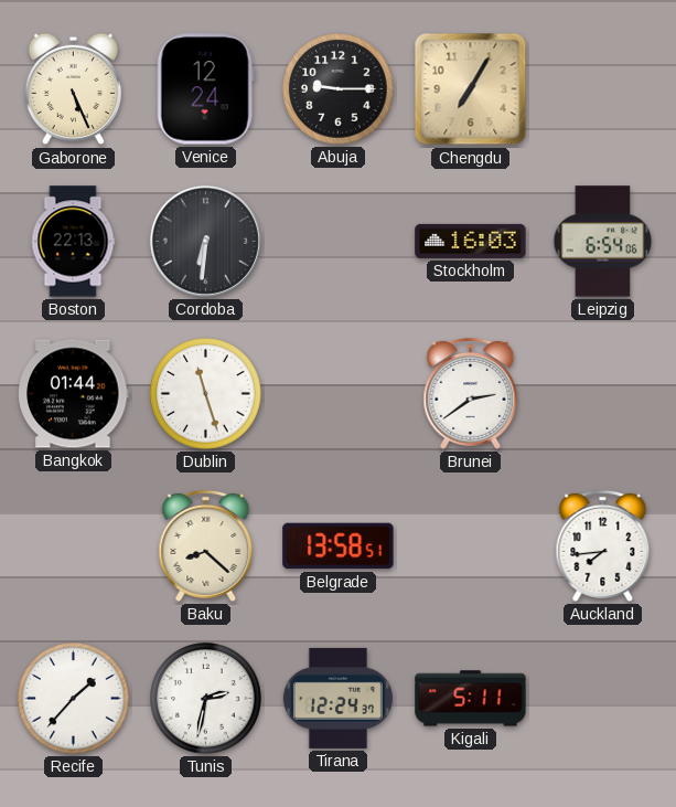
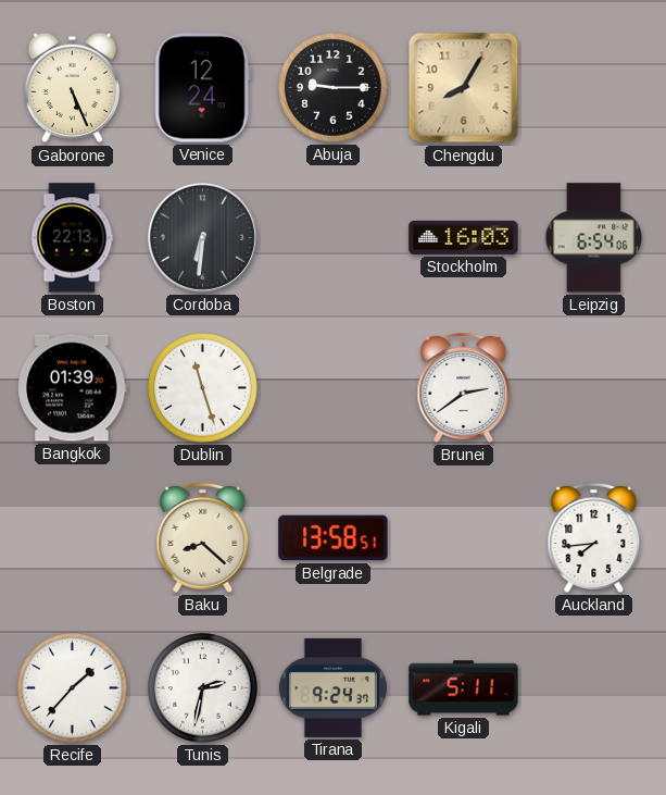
Chengdu: 7:05 -> 8:05 (464, 88)
Bangkok: 01:44 -> 01:39 (73, 388)
Tirana: 12:24 -> 9:24 (332, 687)
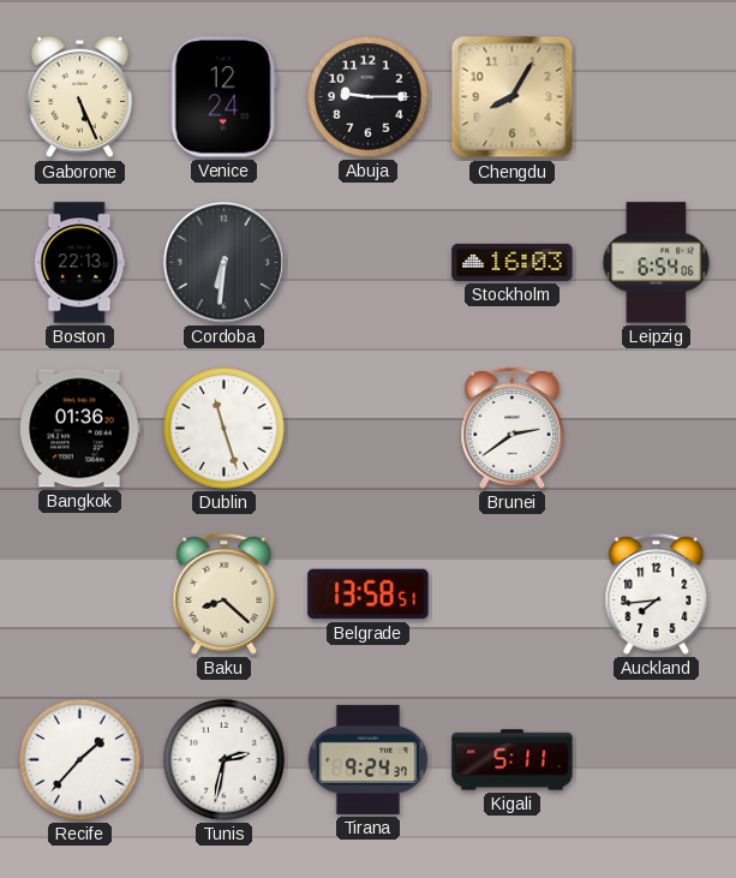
Bangkok: 01:39 -> 01:36 (80, 429)
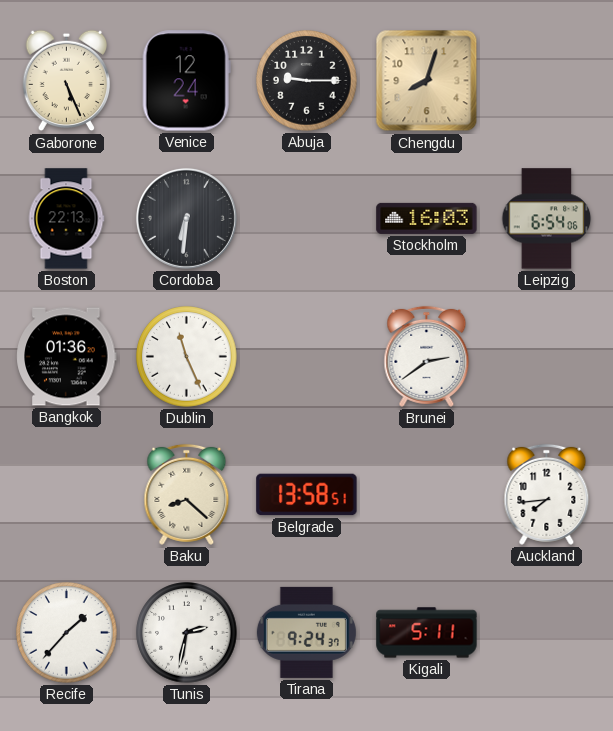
Chengdu: 8:05 -> 8:03 (427, 81)
Dublin: 11:27 -> 11:26 (187, 357)
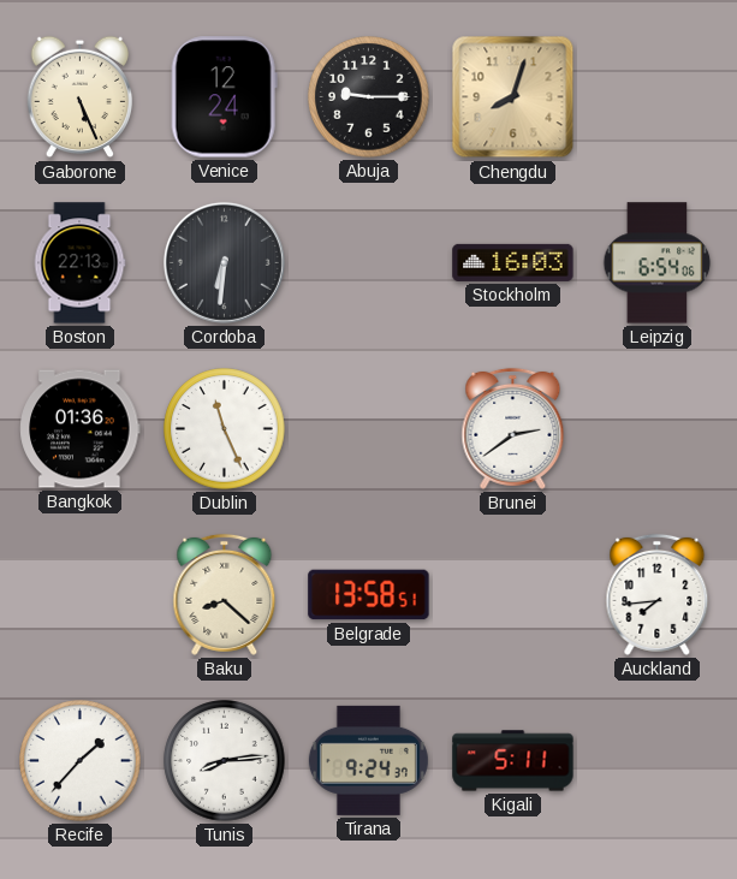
Tunis: 2:32 -> 8:14 (225, 761)
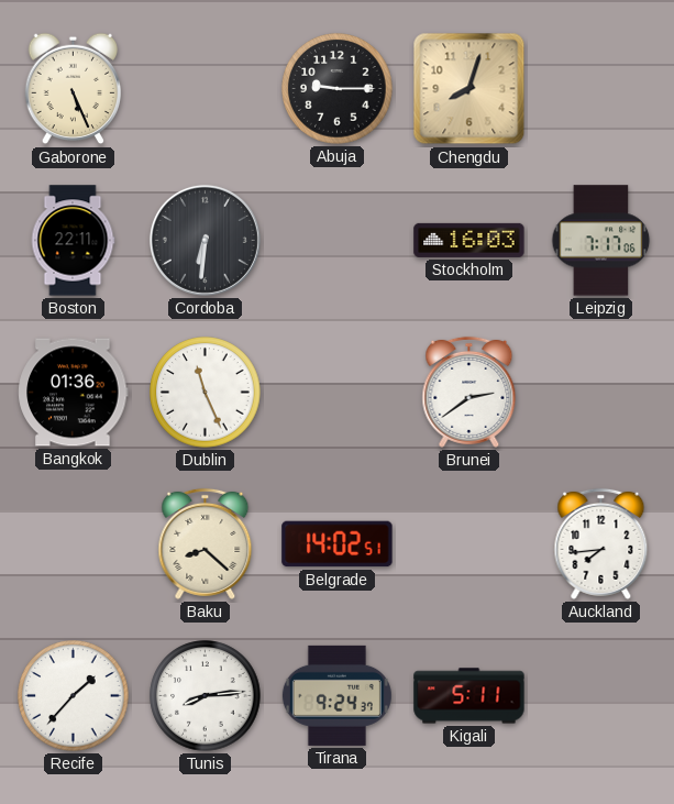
Venice: 12:24 -> none (224, 97)
Boston: 22:13 -> 22:11 (73, 241)
Leipzig: 6:54 -> 7:17 (601, 241)
Belgrade: 13:58 -> 14:02 (338, 544)
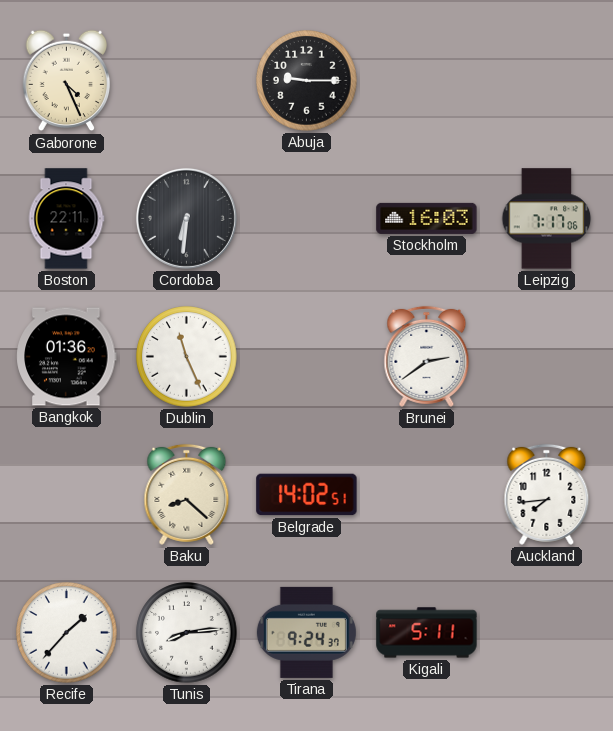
Gaborone: 5:26 -> 4:26 (67, 81)
Chengdu: 8:03 -> none (469, 89)
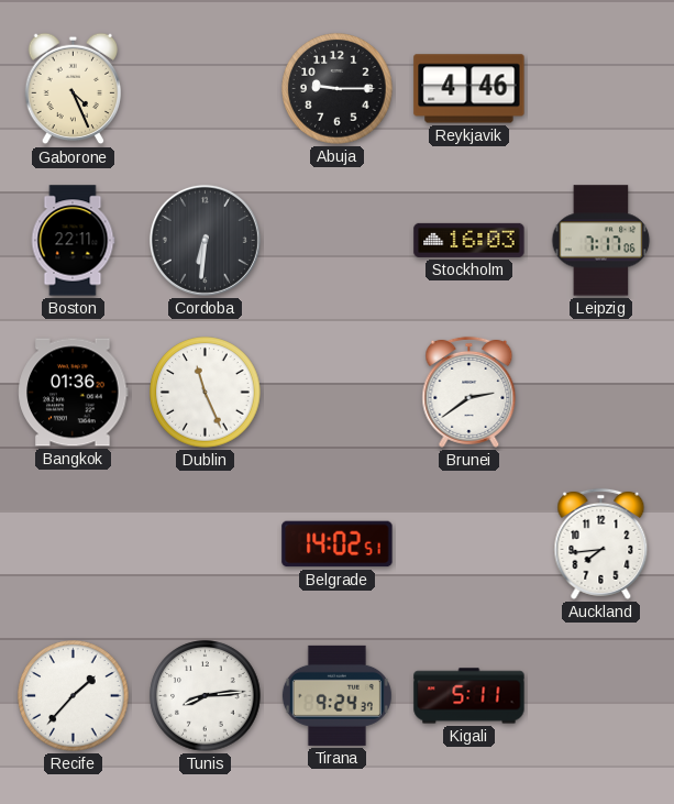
Reykjavik: none -> 4:46 (469, 89)
Baku: 8:22 -> none (187, 494)
